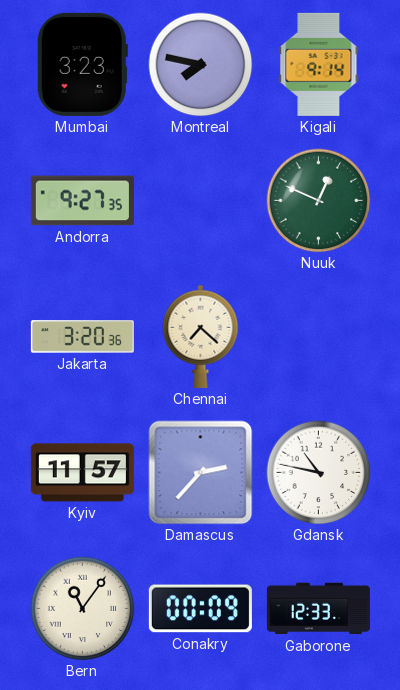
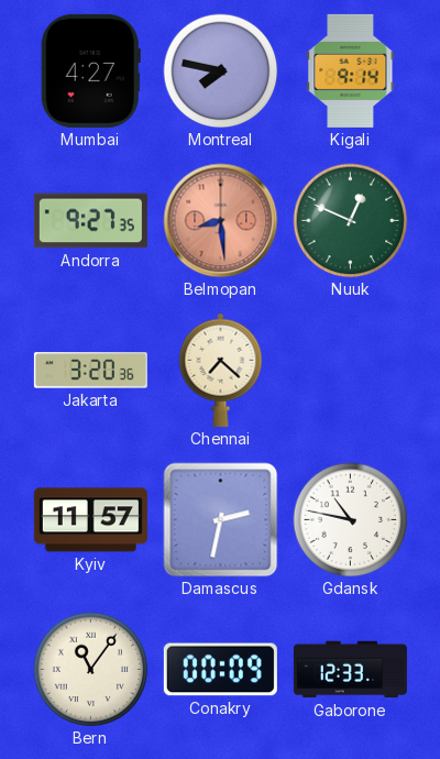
Mumbai: 3:23 -> 4:27 (90, 70)
Belmopan: none -> 8:29 (221, 221)
Damascus: 2:37 -> 2:32 (221, 520)
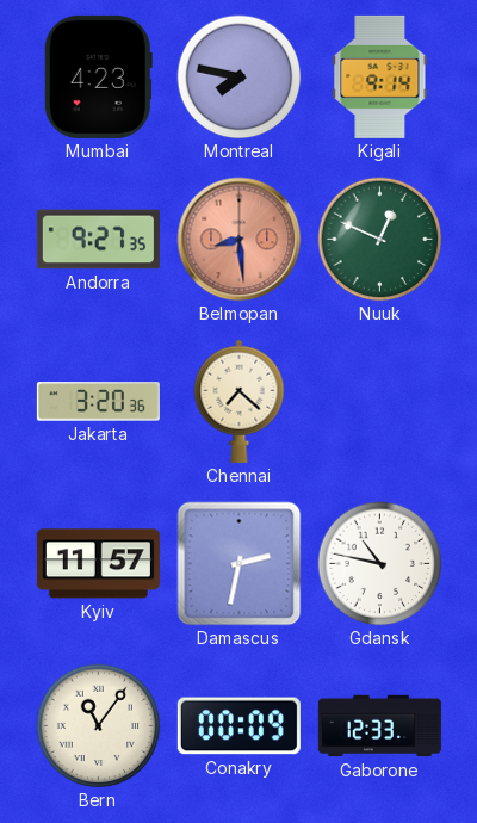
Mumbai: 4:27 -> 4:23 (98, 76)
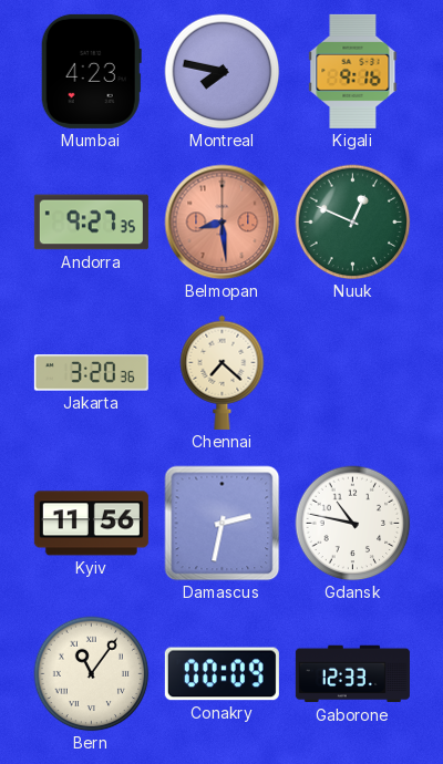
Kigali: 9:14 -> 9:16 (353, 71)
Kyiv: 11:57 -> 11:56 (91, 524)
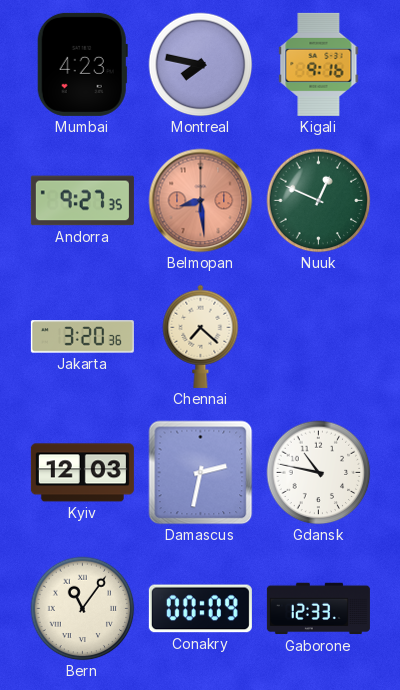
Kyiv: 11:56 -> 12:03 (82, 473)
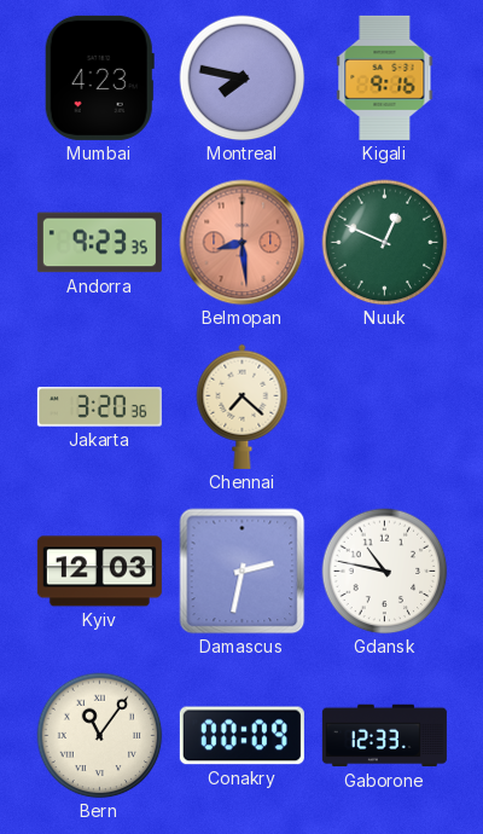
Andorra: 9:27 -> 9:23 (99, 243)
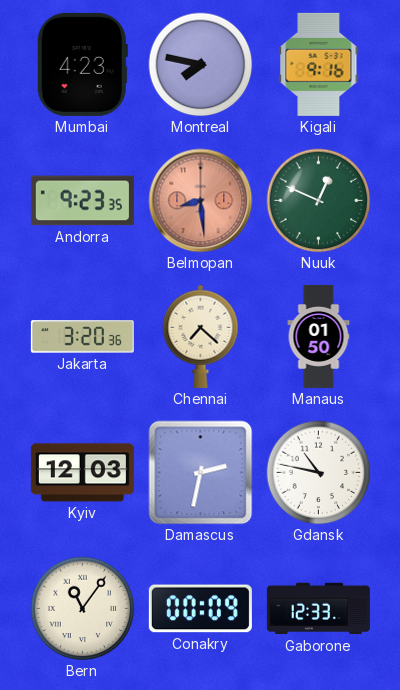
Manaus: none -> 01:50 (319, 336)
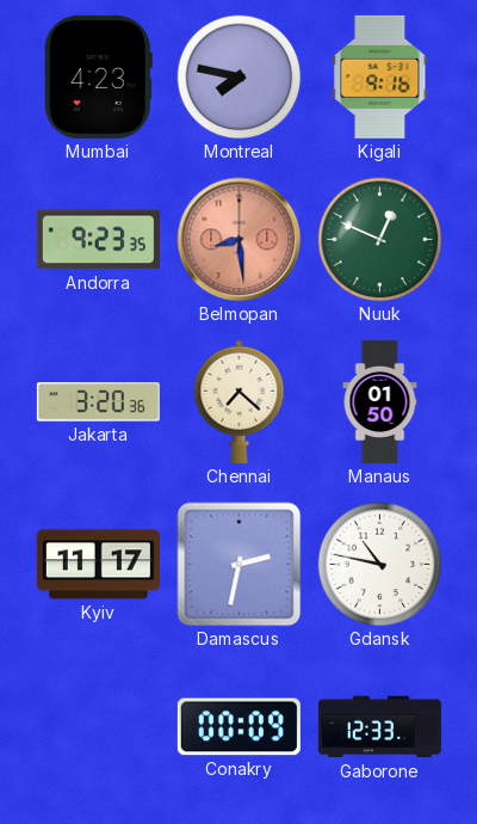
Kyiv: 12:03 -> 11:17 (98, 565)
Bern: 11:06 -> none (83, 609)
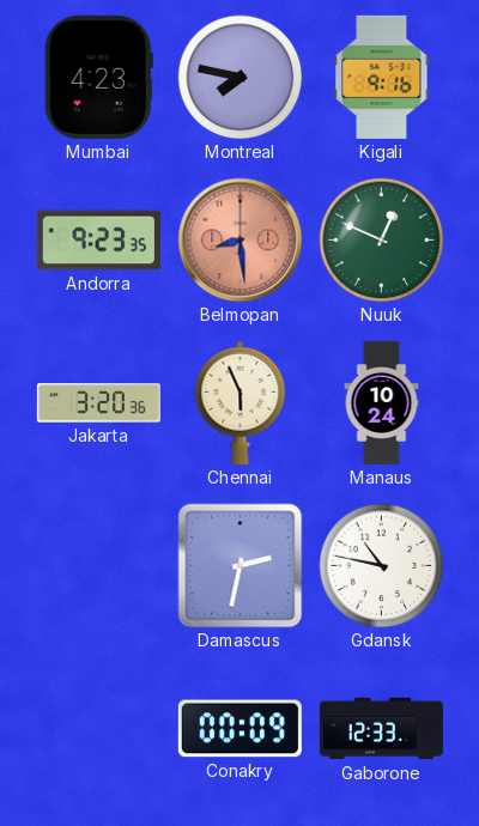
Chennai: 7:22 -> 5:56 (241, 402)
Manaus: 01:50 -> 10:24 (382, 402)
Kyiv: 11:17 -> none (98, 565)
